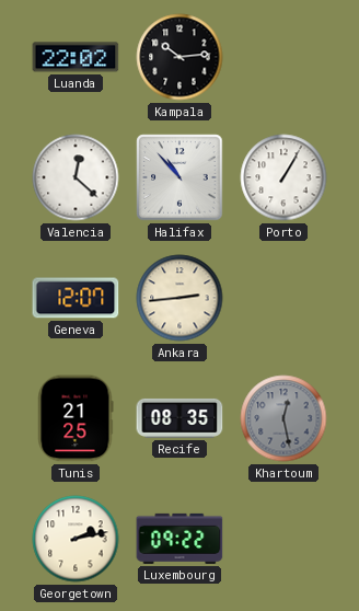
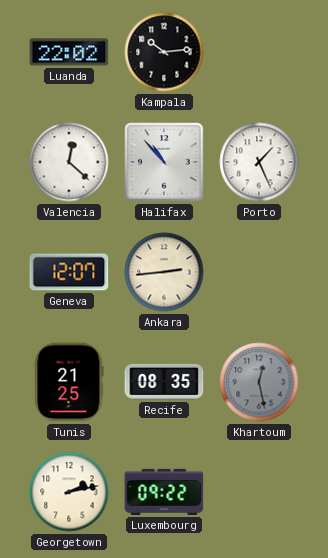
Porto: 1:05 -> 1:26 (259, 162)
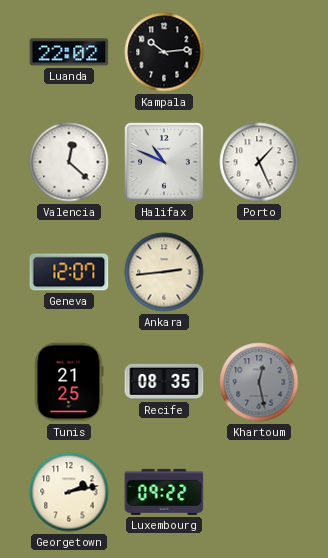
Halifax: 10:53 -> 10:49 (164, 162)
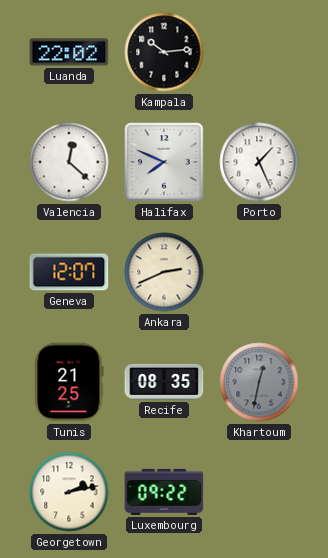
Halifax: 10:49 -> 7:49 (164, 162)
Ankara: 2:44 -> 2:41 (164, 272)
Khartoum: 12:28 -> 12:32 (259, 382)
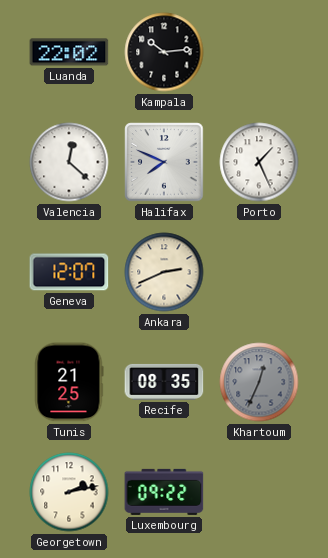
Khartoum: 12:32 -> 12:34 (259, 382)
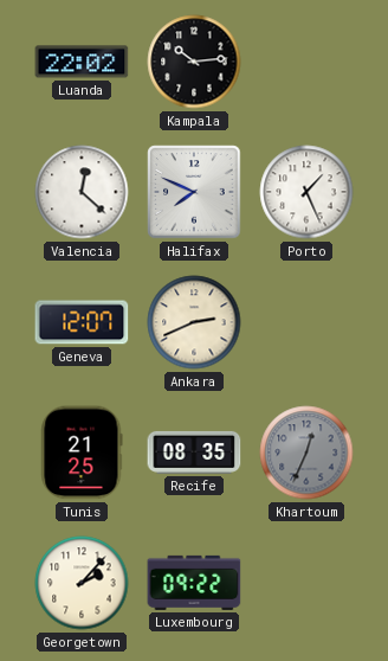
Georgetown: 2:13 -> 2:07 (82, 583)
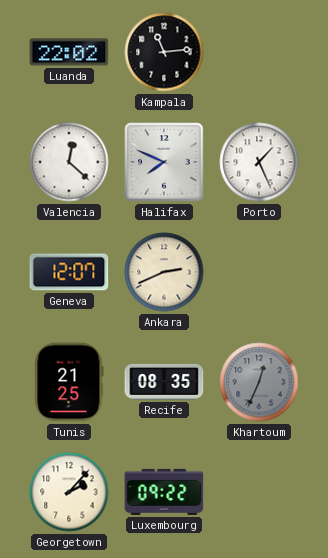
Kampala: 10:14 -> 11:14 (164, 52)
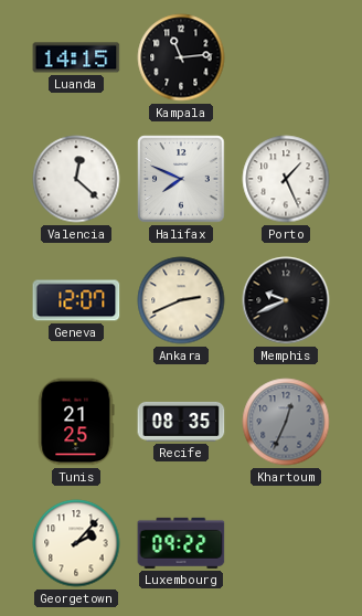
Luanda: 22:02 -> 14:15 (76, 57)
Memphis: none -> 9:41 (286, 300)
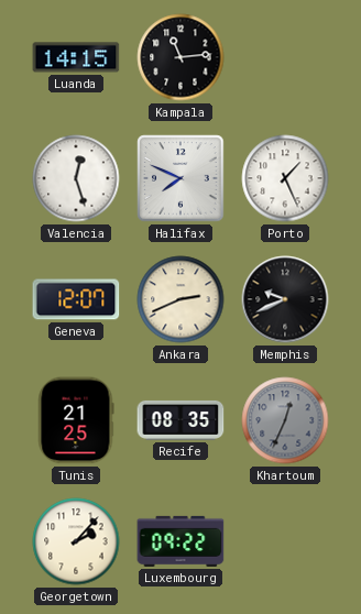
Valencia: 12:22 -> 12:27 (76, 178)
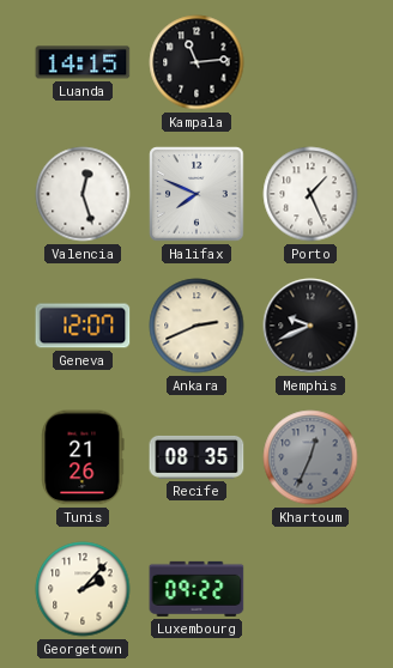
Tunis: 21:25 -> 21:26 (83, 457)
